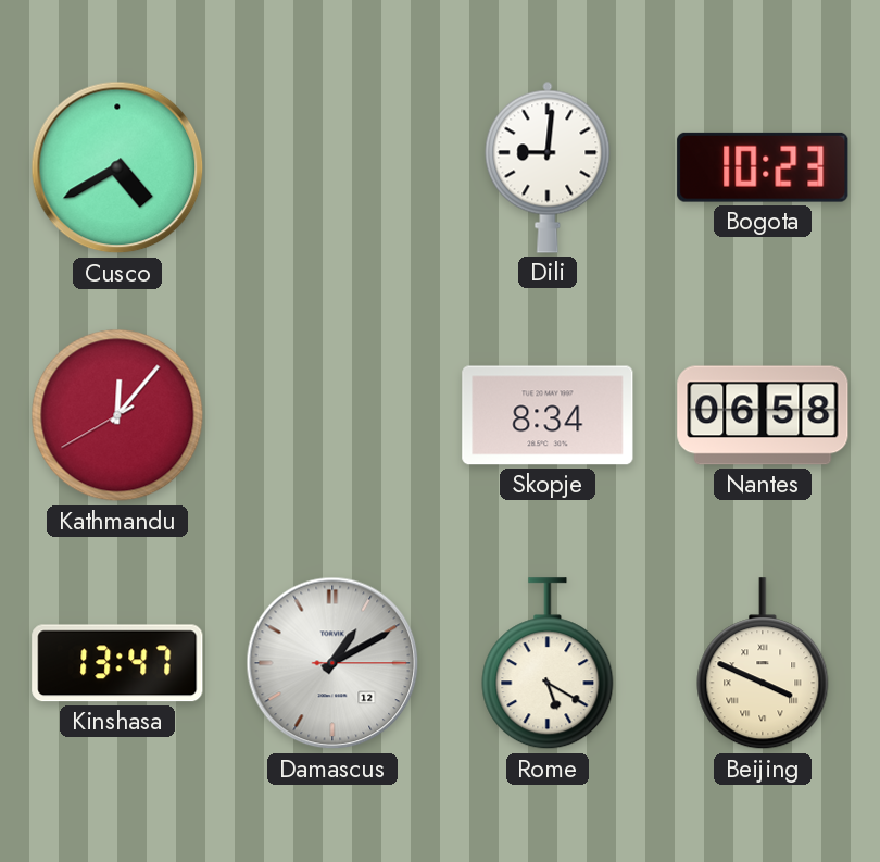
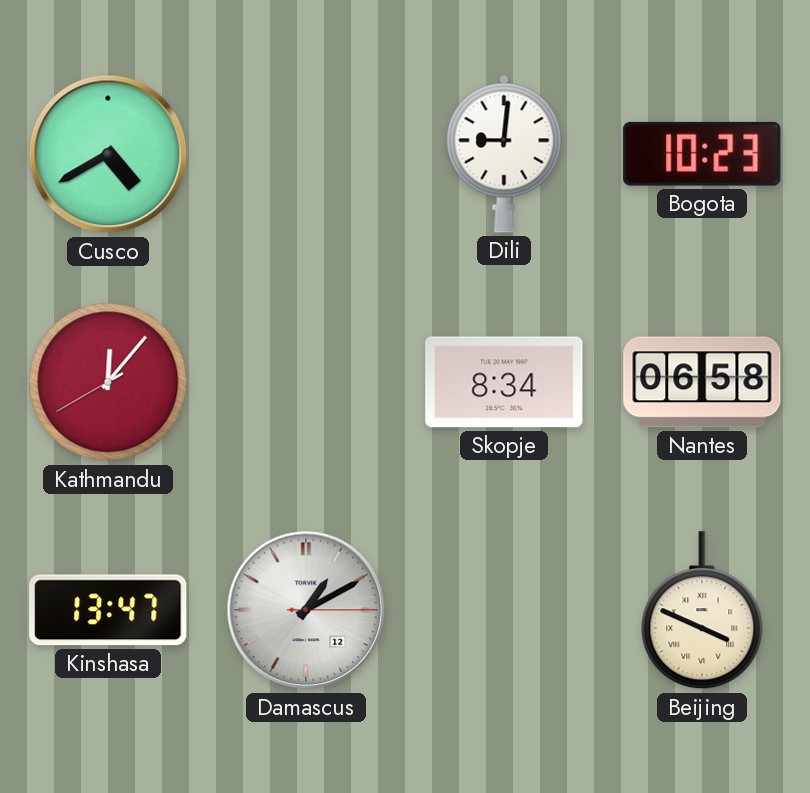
Rome: 5:20 -> none (548, 664)
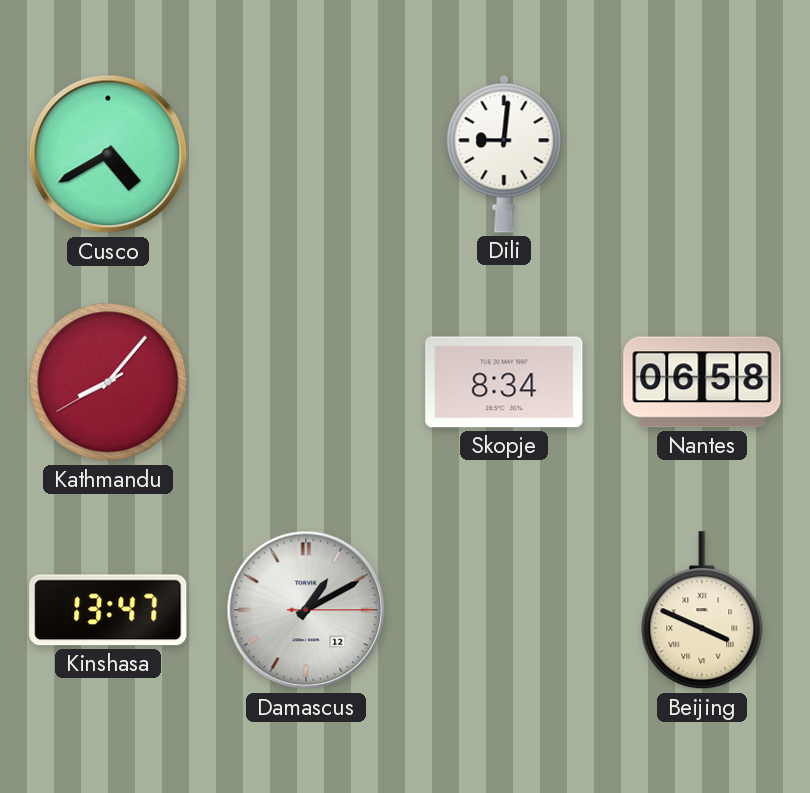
Bogota: 10:23 -> none (702, 154)
Kathmandu: 12:06 -> 8:06 (108, 382)
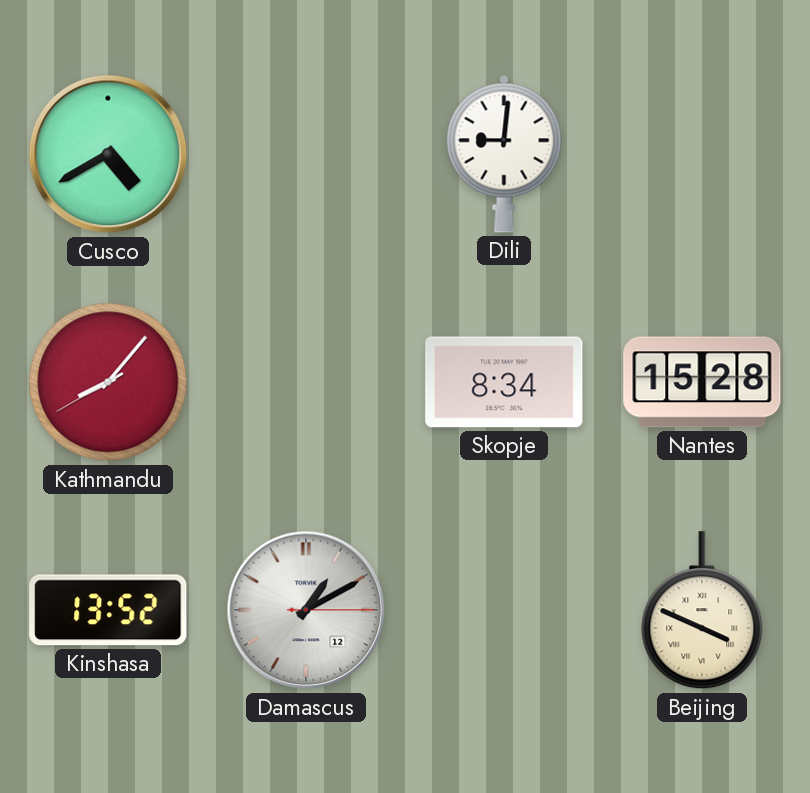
Nantes: 06:58 -> 15:28 (702, 382)
Kinshasa: 13:47 -> 13:52 (108, 610)
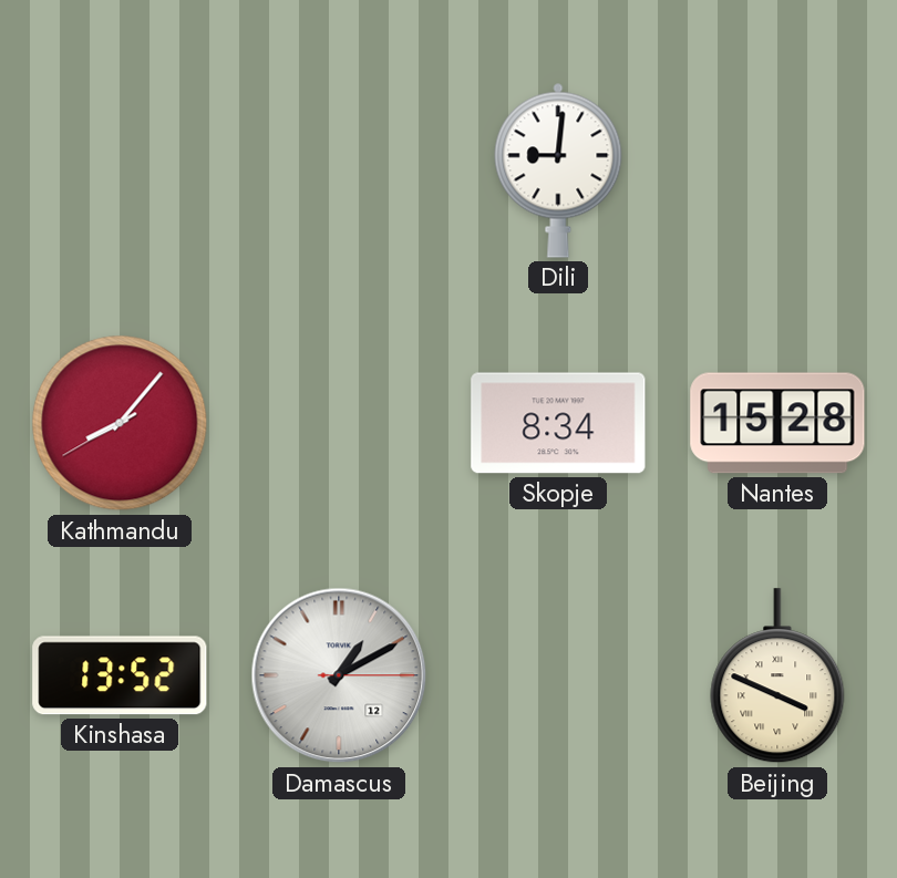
Cusco: 4:40 -> none (108, 154)
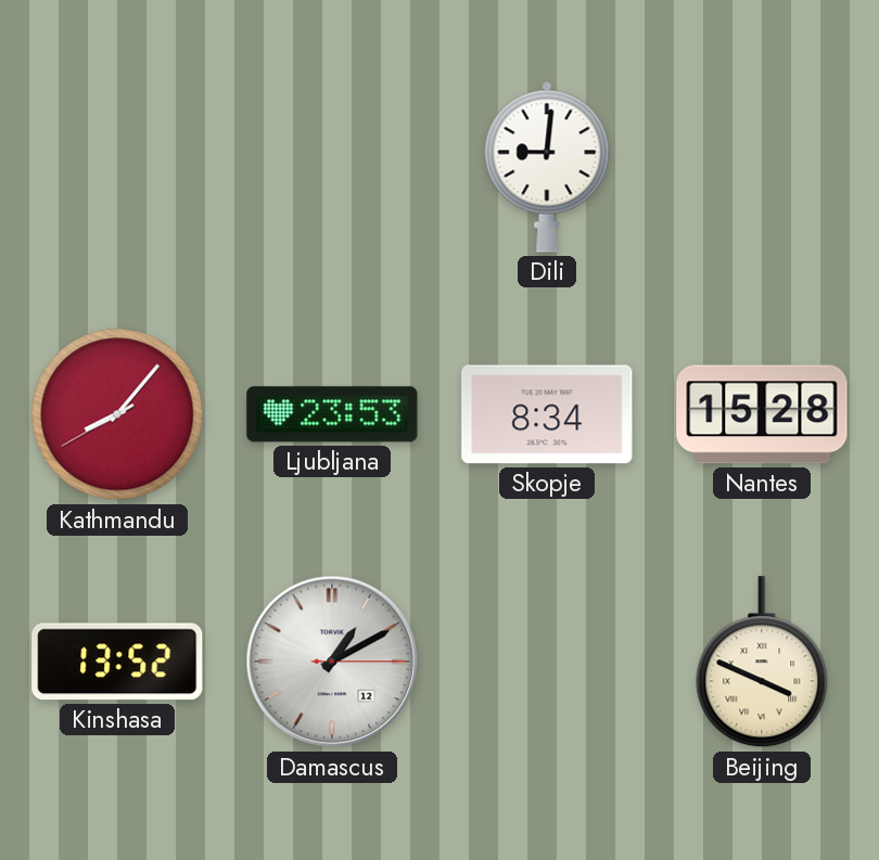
Ljubljana: none -> 23:53 (332, 414)
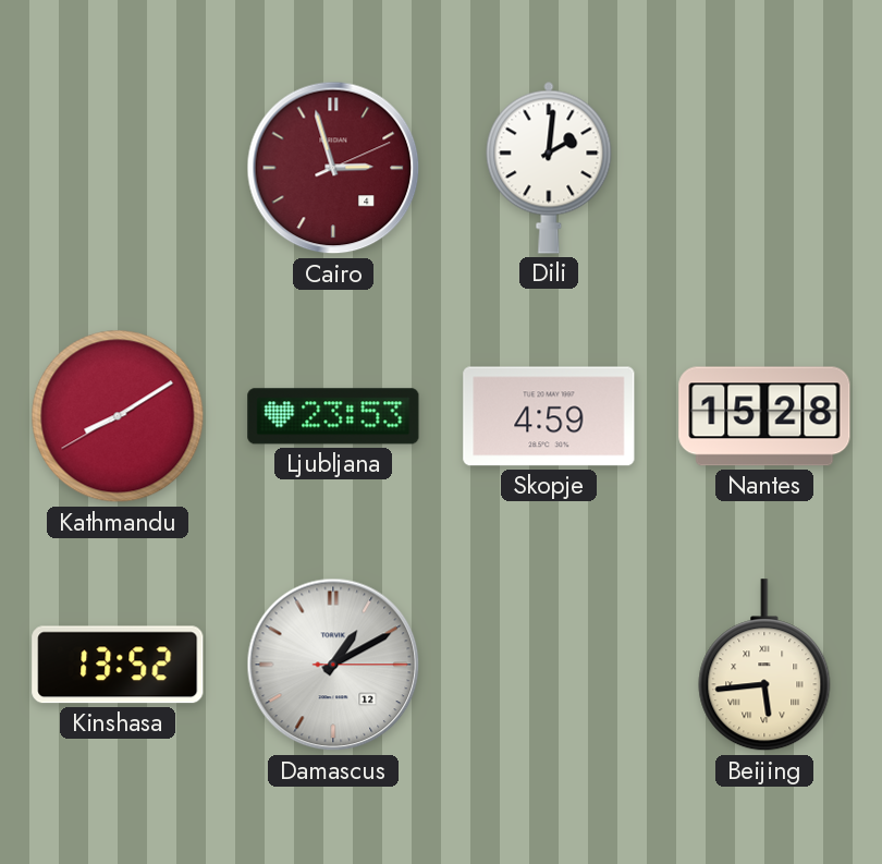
Cairo: none -> 2:57 (333, 168)
Dili: 9:01 -> 2:01 (549, 168)
Kathmandu: 8:06 -> 8:09 (118, 416)
Skopje: 8:34 -> 4:59 (549, 416)
Beijing: 3:49 -> 5:44 (764, 666)
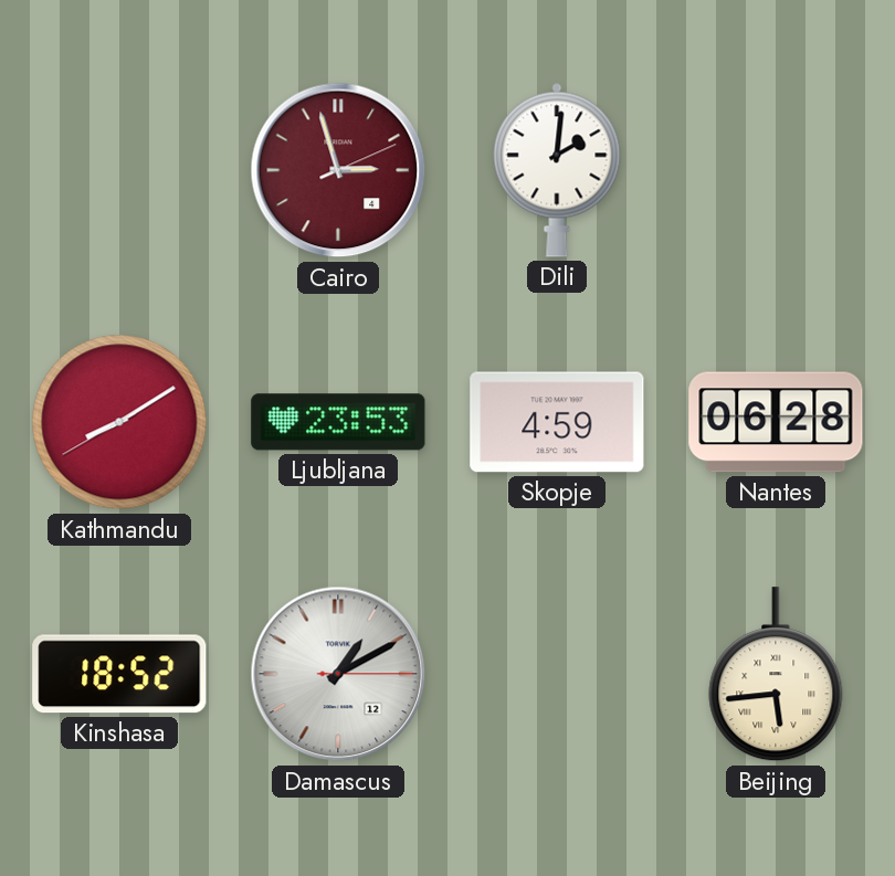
Nantes: 15:28 -> 06:28 (776, 422)
Kinshasa: 13:52 -> 18:52 (119, 674)
